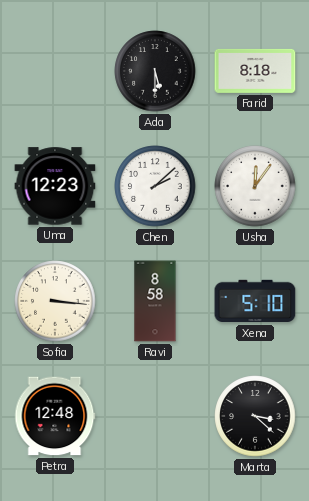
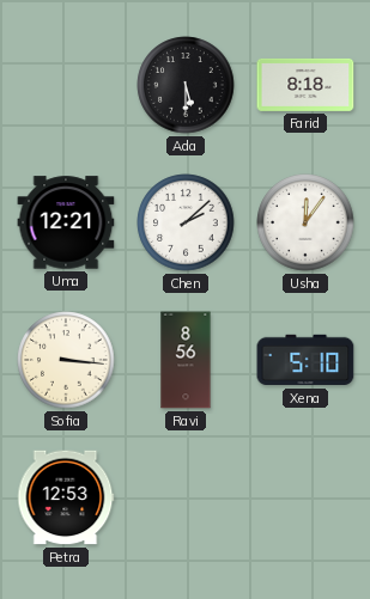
Uma: 12:23 -> 12:21 (66, 222)
Ravi: 8:58 -> 8:56 (186, 360)
Petra: 12:48 -> 12:53 (66, 497)
Marta: 3:22 -> none (255, 416)
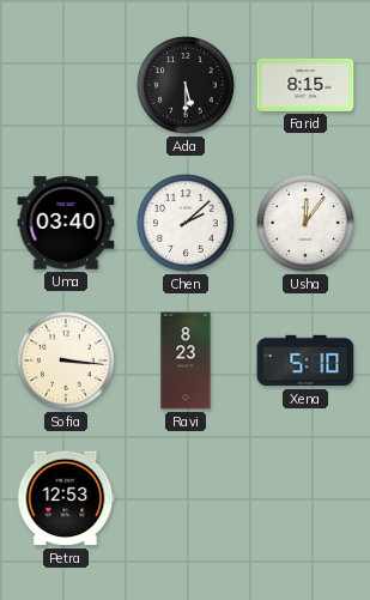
Farid: 8:18 -> 8:15 (305, 85)
Uma: 12:21 -> 03:40 (66, 223)
Ravi: 8:56 -> 8:23 (186, 360)
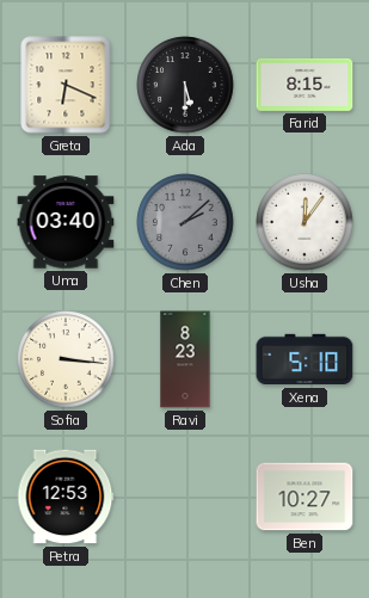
Greta: none -> 6:19 (66, 85)
Chen dial: white -> grey (185, 222)
Ben: none -> 10:27 (305, 497)
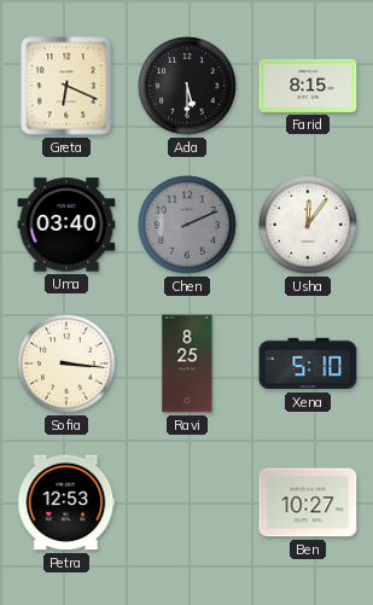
Chen: 2:08 -> 2:11 (187, 225)
Ravi: 8:23 -> 8:25 (187, 363)
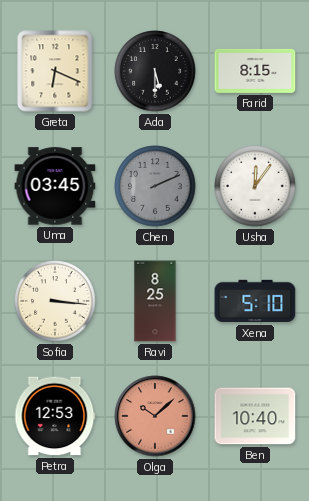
Uma: 03:40 -> 03:45 (55, 186)
Olga: none -> 10:08 (155, 416)
Ben: 10:27 -> 10:40 (255, 416)
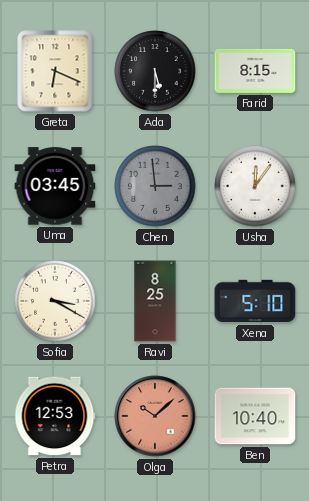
Chen: 2:11 -> 2:59 (155, 186)
Sofia: 3:16 -> 3:20 (55, 301)
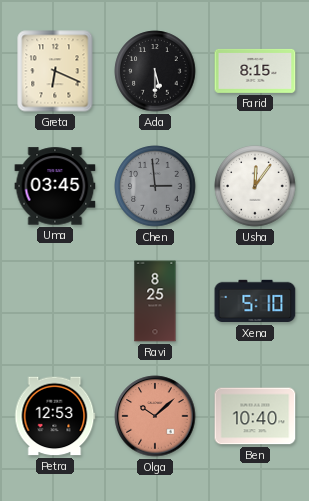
Sofia: 3:20 -> none (55, 301)
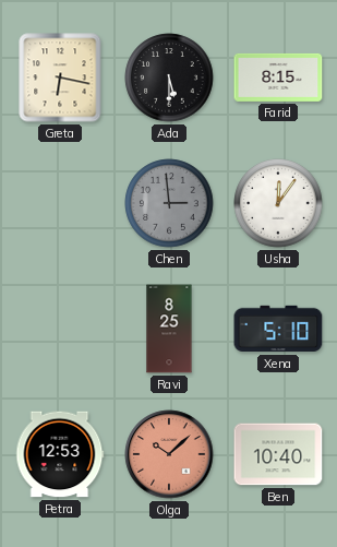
Greta: 6:19 -> 6:17 (60, 78)
Uma: 03:45 -> none (55, 186)
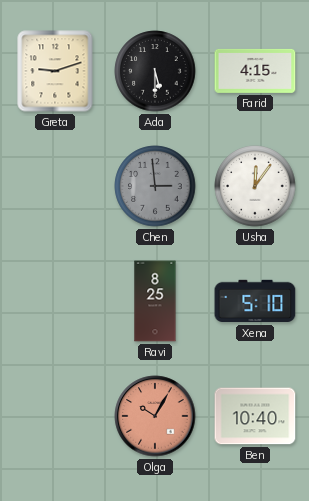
Greta: 6:17 -> 9:12 (55, 71)
Farid: 8:15 -> 4:15 (255, 71)
Petra: 12:53 -> none (60, 454)
Olga: 10:08 -> 10:05 (155, 416)
